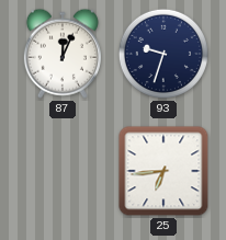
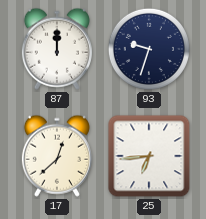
87: 12:04 -> 12:00 (57, 49)
17: none -> 12:38 (57, 156)
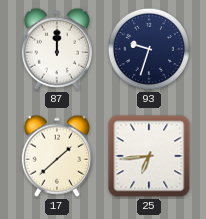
17: 12:38 -> 1:38 (57, 156)
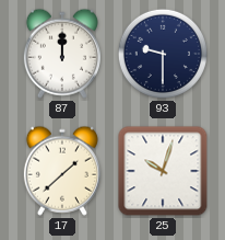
93: 9:33 -> 9:30 (163, 54)
25: 6:44 -> 10:03 (163, 171)
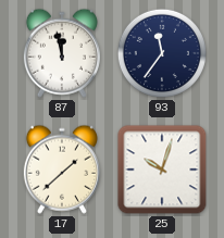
87: 12:00 -> 11:58 (62, 53)
93: 9:30 -> 11:36 (162, 53)
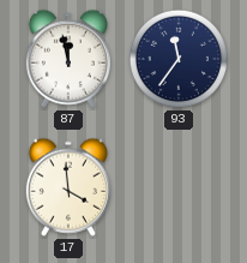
17: 1:38 -> 3:59 (68, 187)
25: 10:03 -> none (162, 170)
